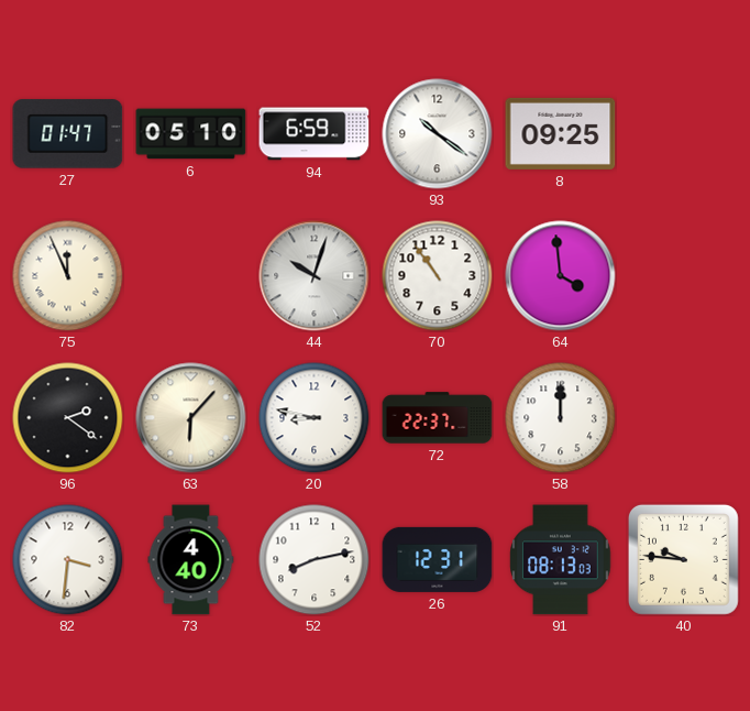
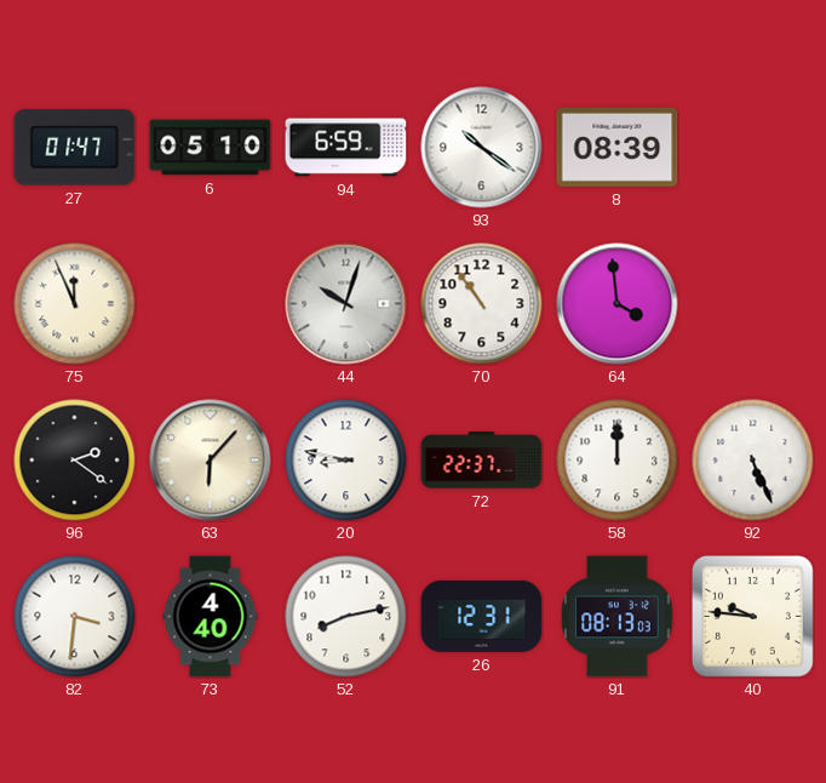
8: 09:25 -> 08:39 (618, 147)
92: none -> 5:26 (753, 461)
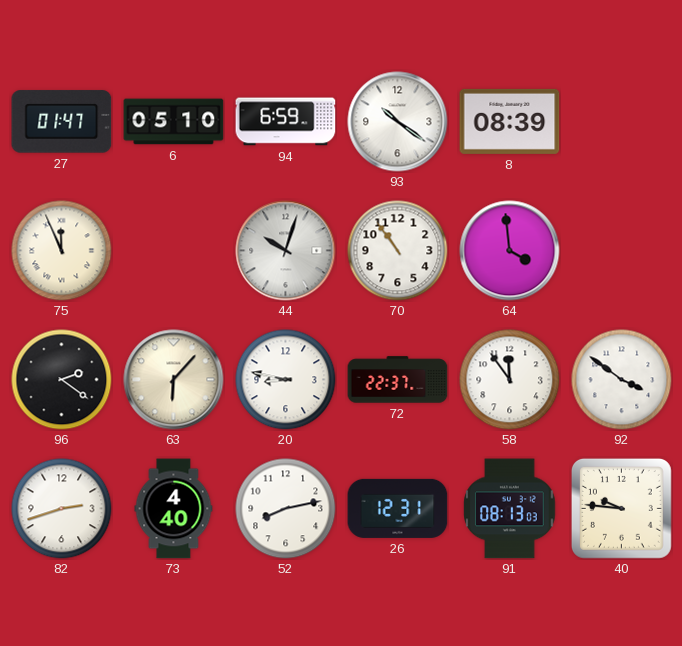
58: 12:00 -> 11:54 (510, 380)
92: 5:26 -> 3:51 (622, 380)
82: 3:31 -> 2:42 (62, 509)
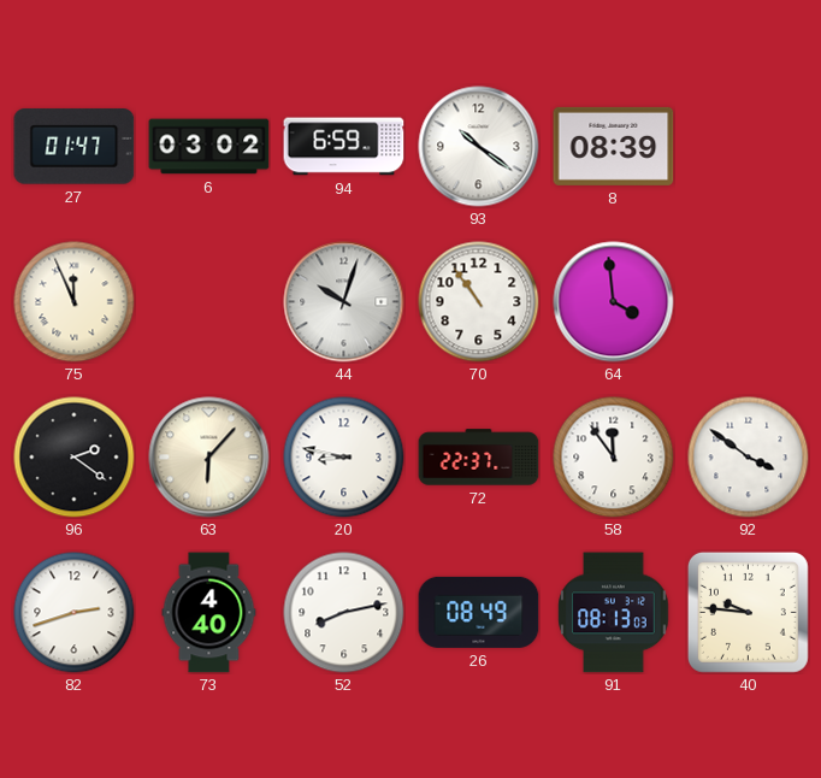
6: 05:10 -> 03:02 (209, 147)
26: 12:31 -> 08:49 (479, 612)
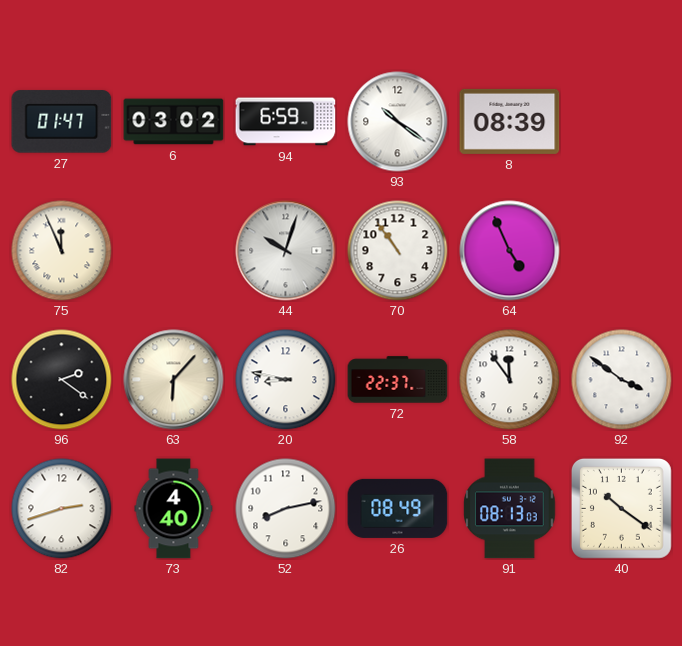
64: 3:59 -> 4:56 (510, 251)
40: 9:46 -> 10:21 (621, 508)
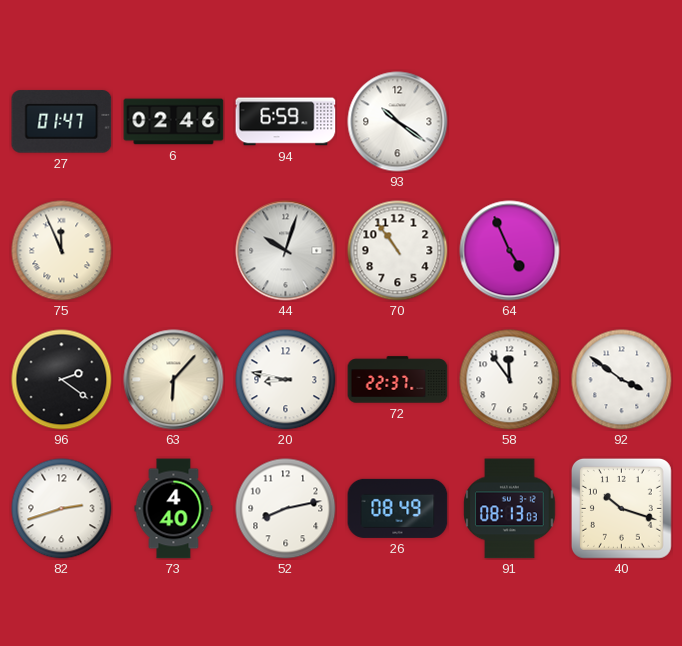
6: 03:02 -> 02:46 (174, 122)
8: 08:39 -> none (510, 121)
40: 10:21 -> 10:18 (621, 508)
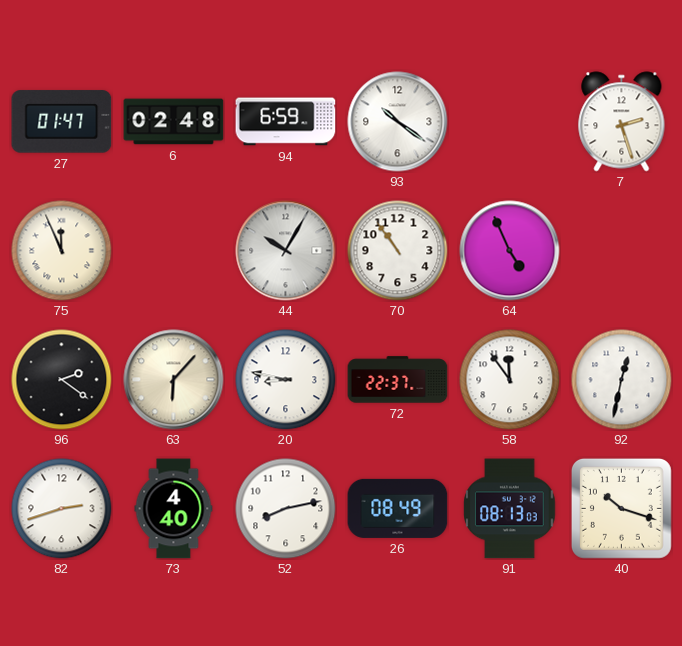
6: 02:46 -> 02:48 (174, 122)
7: none -> 2:27 (622, 122)
44: 10:03 -> 10:05 (286, 251)
92: 3:51 -> 12:32 (622, 380)
